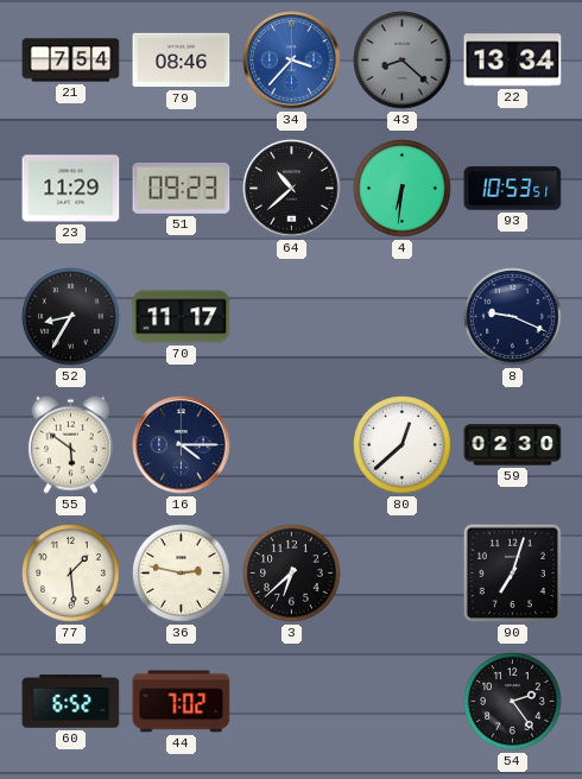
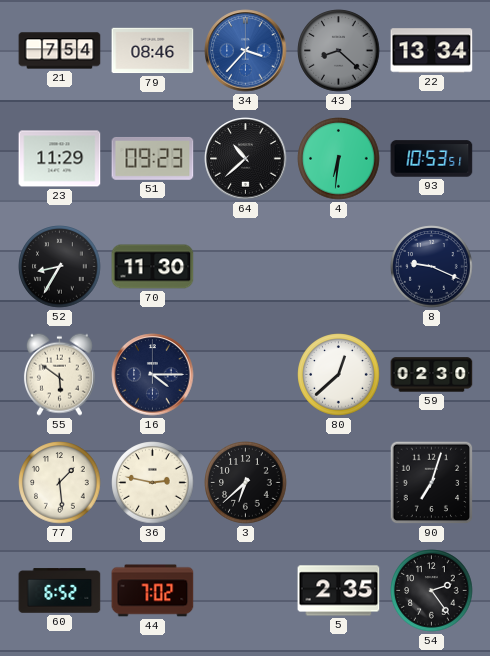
70: 11:17 -> 11:30 (153, 267)
5: none -> 2:35 (339, 591)
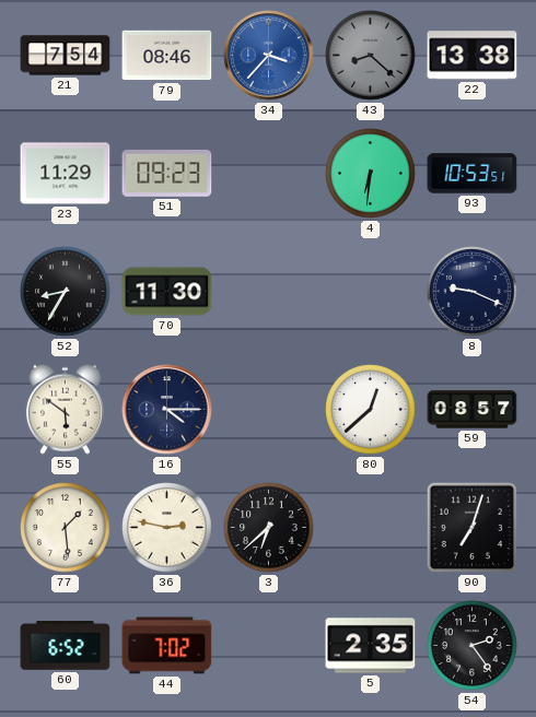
22: 13:34 -> 13:38 (473, 56)
64: 10:38 -> none (246, 159)
59: 02:30 -> 08:57 (473, 410)
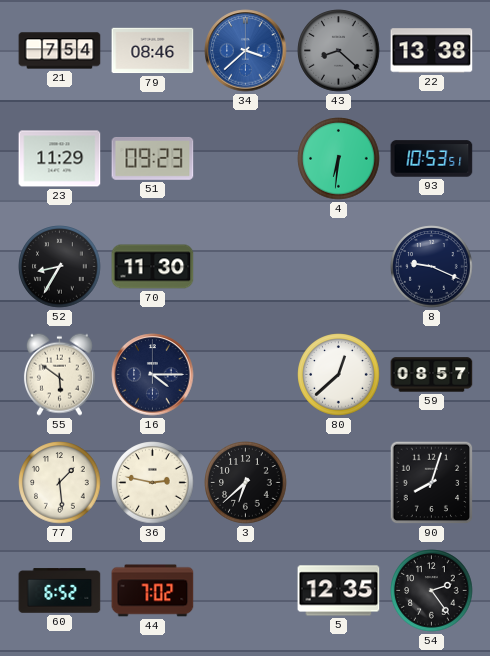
34: 3:37 -> 3:38 (246, 51)
90: 7:03 -> 8:03 (432, 483)
5: 2:35 -> 12:35 (339, 591)
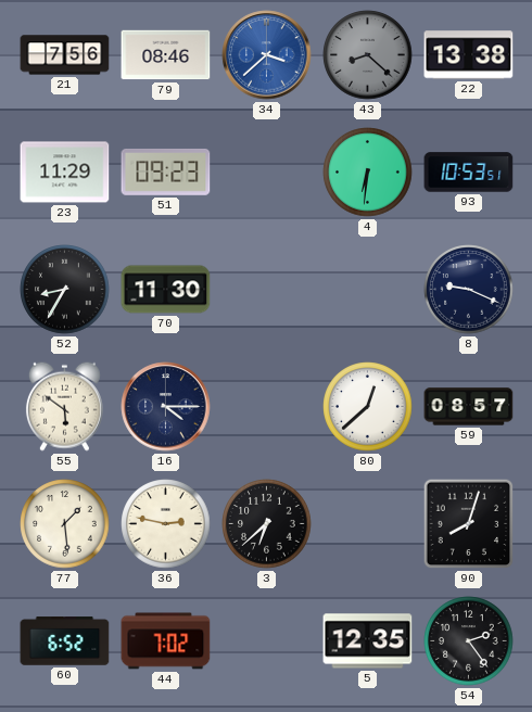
21: 7:54 -> 7:56 (65, 55)
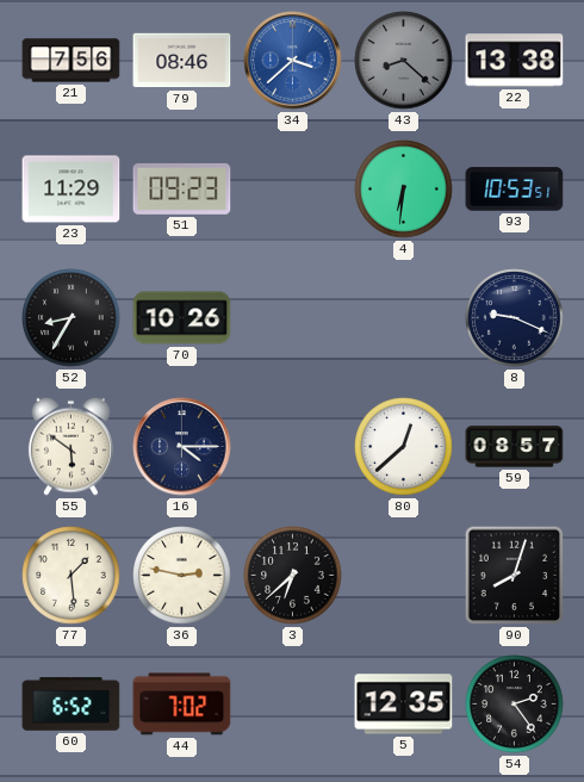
70: 11:30 -> 10:26 (182, 318)
